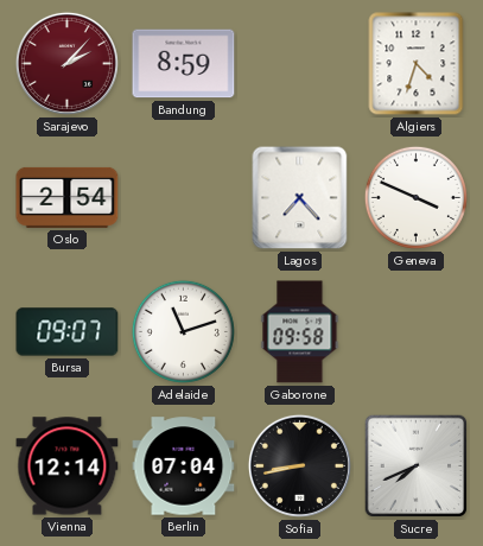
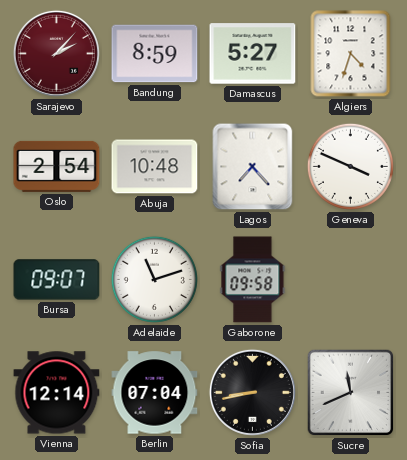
Damascus: none -> 5:27 (253, 54)
Abuja: none -> 10:48 (155, 167)
Sucre: 7:41 -> 11:41 (351, 393)
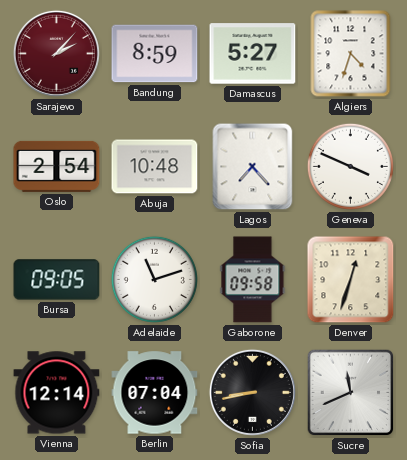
Bursa: 09:07 -> 09:05 (57, 280)
Denver: none -> 12:33 (351, 280)
